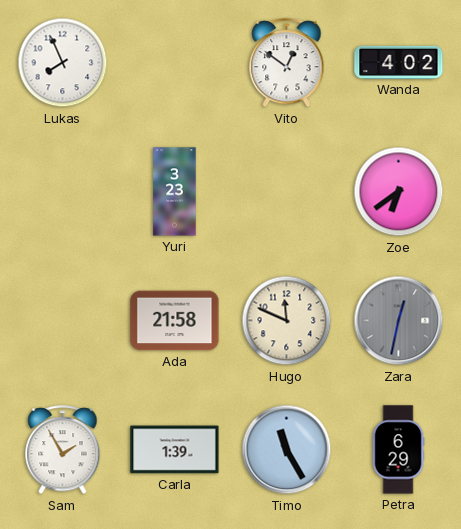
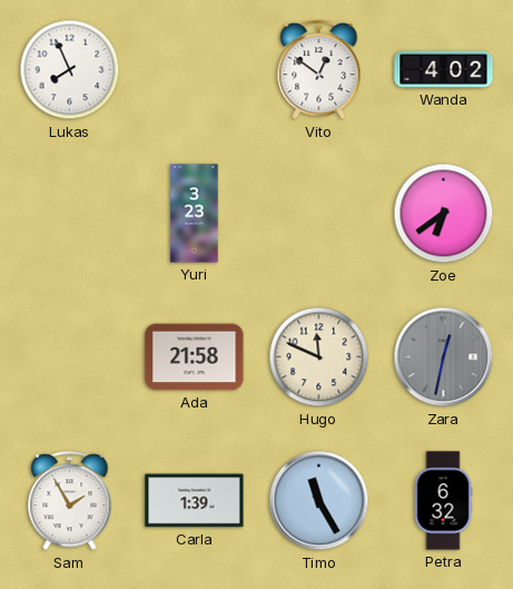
Petra: 6:29 -> 6:32 (443, 501)
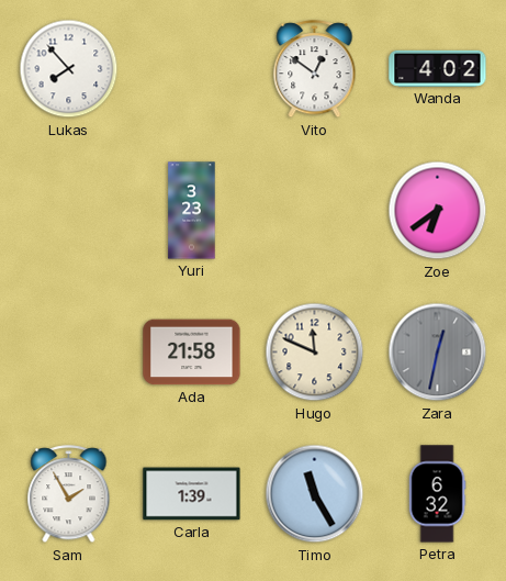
Lukas: 7:56 -> 7:53 (69, 69)
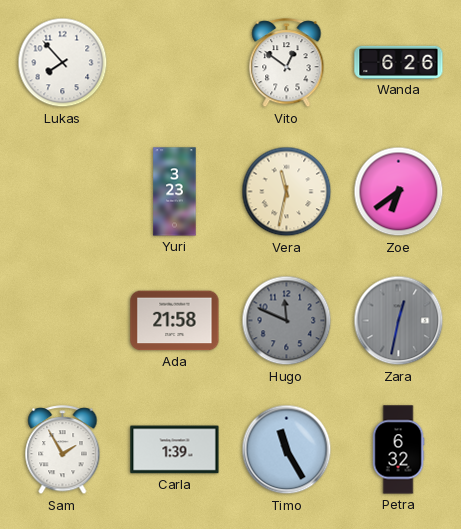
Wanda: 4:02 -> 6:26 (399, 62)
Vera: none -> 11:32 (287, 192)
Hugo dial: cream -> grey (287, 321)
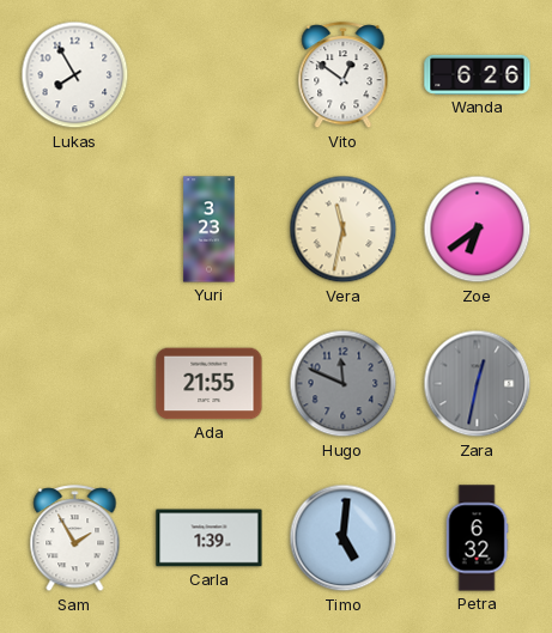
Lukas: 7:53 -> 7:55 (75, 75)
Ada: 21:58 -> 21:55 (210, 384)
Timo: 11:25 -> 5:01 (344, 538)
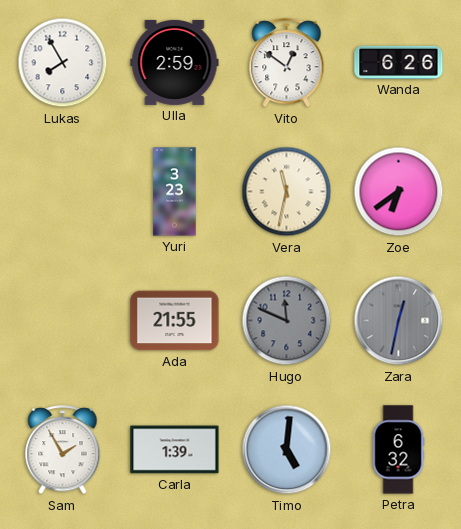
Ulla: none -> 2:59 (175, 62)
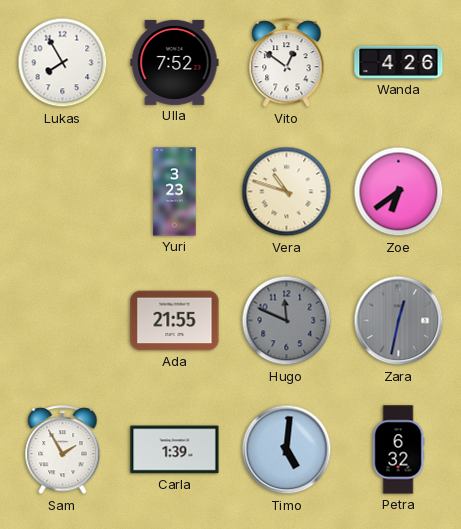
Ulla: 2:59 -> 7:52 (175, 62)
Wanda: 6:26 -> 4:26 (399, 62)
Vera: 11:32 -> 10:48 (287, 192)
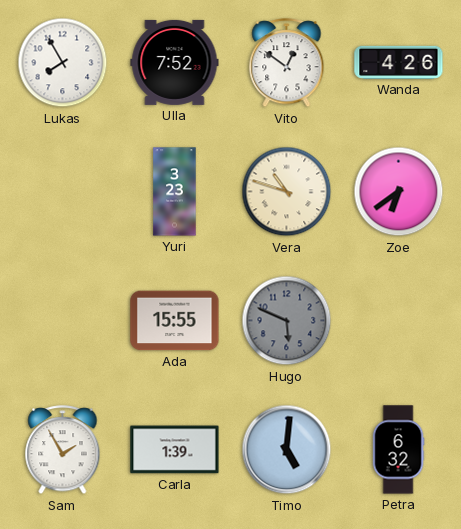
Ada: 21:55 -> 15:55 (175, 321)
Hugo: 11:49 -> 5:49 (287, 321)
Zara: 12:32 -> none (399, 321)
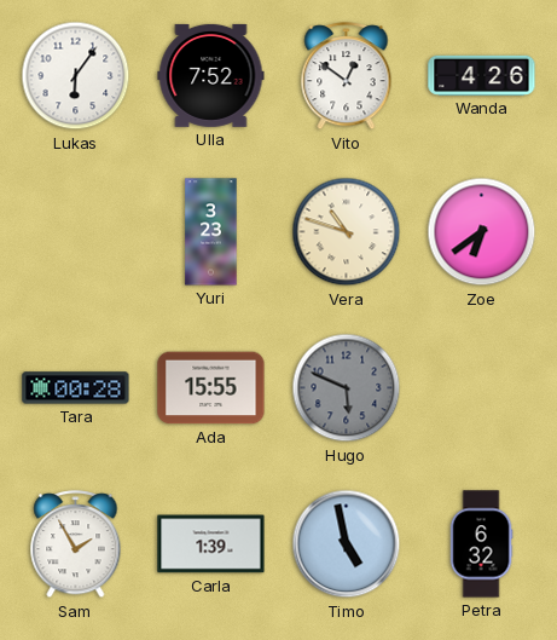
Lukas: 7:55 -> 6:06 (76, 76)
Tara: none -> 00:28 (76, 388)
Timo: 5:01 -> 4:58 (347, 544)
